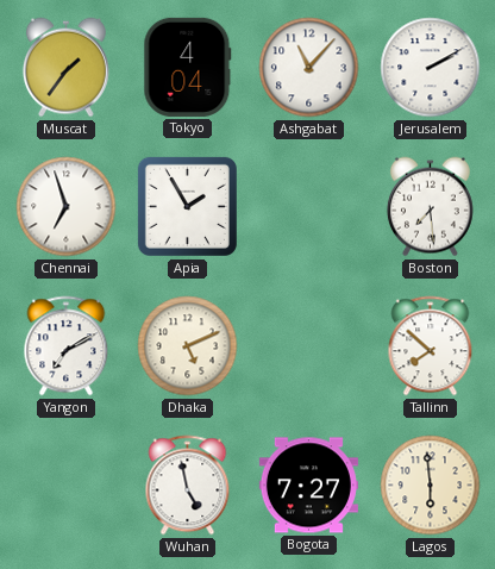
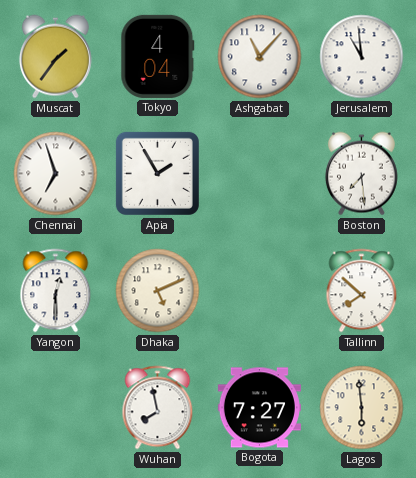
Jerusalem: 2:10 -> 10:59 (362, 57)
Yangon: 7:10 -> 12:30 (56, 291)
Wuhan: 4:58 -> 7:58 (158, 408)
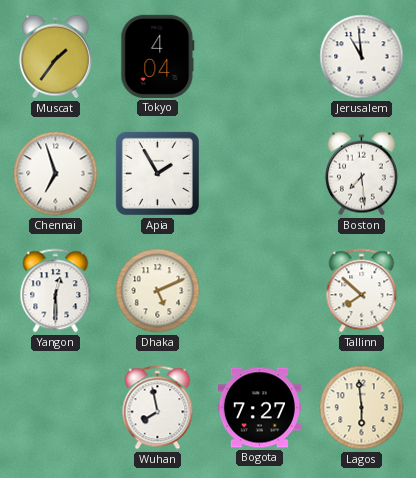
Ashgabat: 11:07 -> none (260, 57)
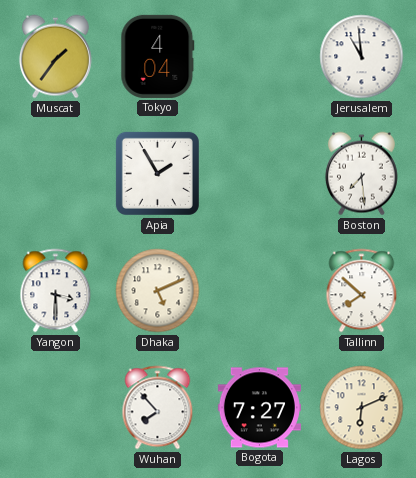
Chennai: 6:57 -> none (56, 174)
Yangon: 12:30 -> 3:30 (56, 291)
Wuhan: 7:58 -> 7:53 (158, 408)
Lagos: 5:59 -> 6:11 (362, 408)
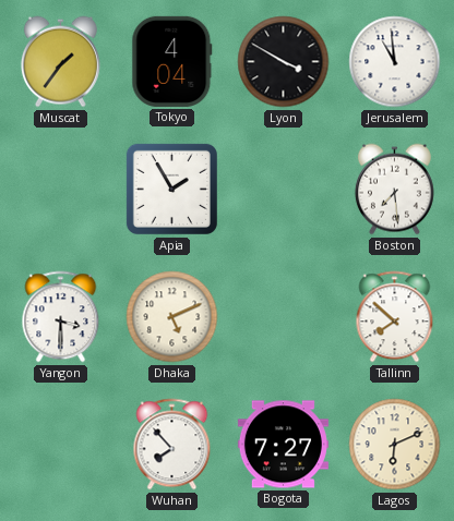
Lyon: none -> 3:50 (284, 62)
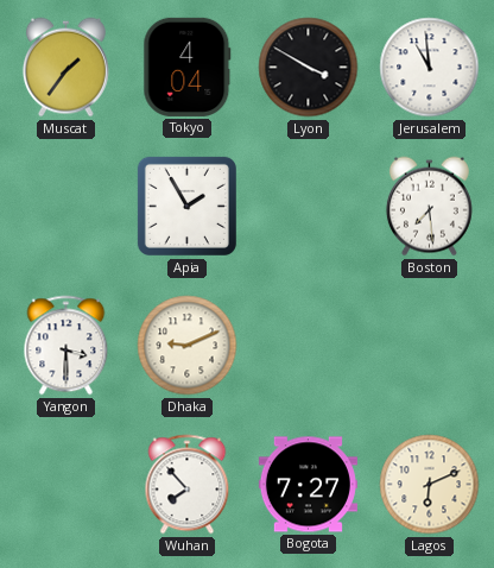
Dhaka: 5:11 -> 9:11 (188, 346)
Tallinn: 7:52 -> none (395, 317)
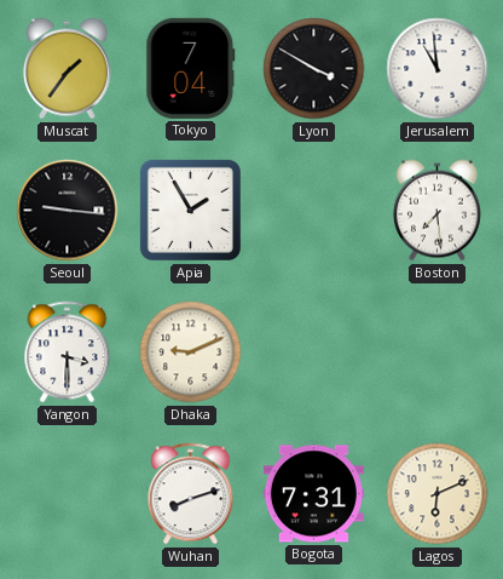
Tokyo: 4:04 -> 7:04 (191, 68)
Seoul: none -> 9:16 (68, 211)
Wuhan: 7:53 -> 8:12 (191, 494)
Bogota: 7:27 -> 7:31 (313, 494)
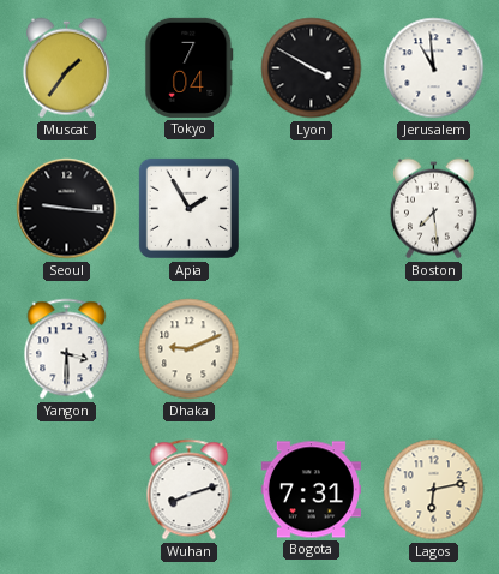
Lagos: 6:11 -> 6:13 (434, 490)
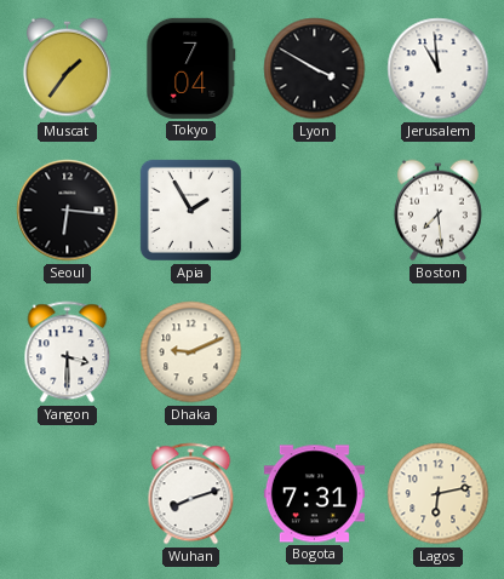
Seoul: 9:16 -> 6:16 (68, 211)
